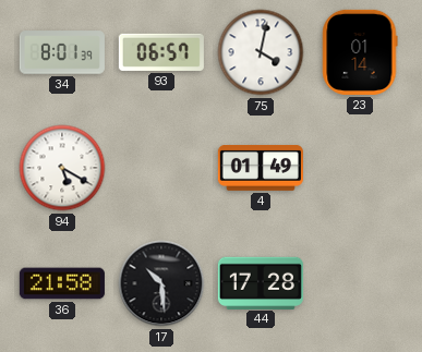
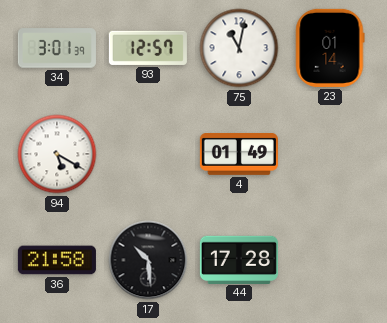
34: 8:01 -> 3:01 (57, 48)
93: 06:57 -> 12:57 (148, 48)
75: 4:02 -> 11:02 (239, 48)
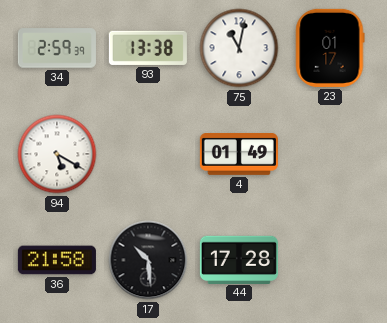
34: 3:01 -> 2:59 (57, 48)
93: 12:57 -> 13:38 (148, 48)
23: 01:14 -> 01:17 (330, 48)
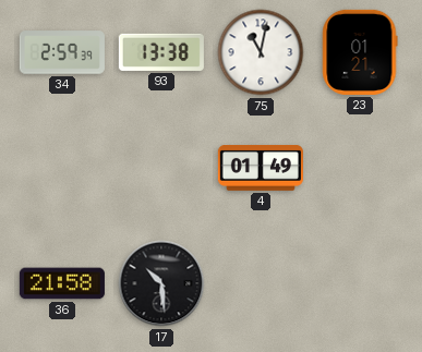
23: 01:17 -> 01:21 (360, 52)
94: 5:20 -> none (57, 154)
44: 17:28 -> none (239, 259)
